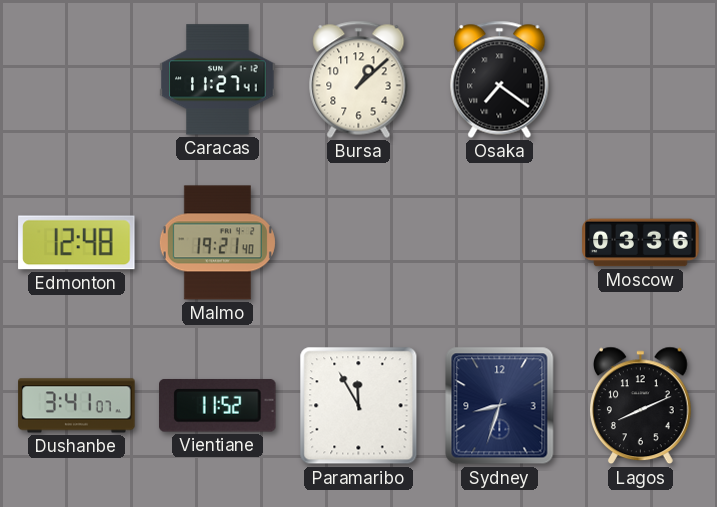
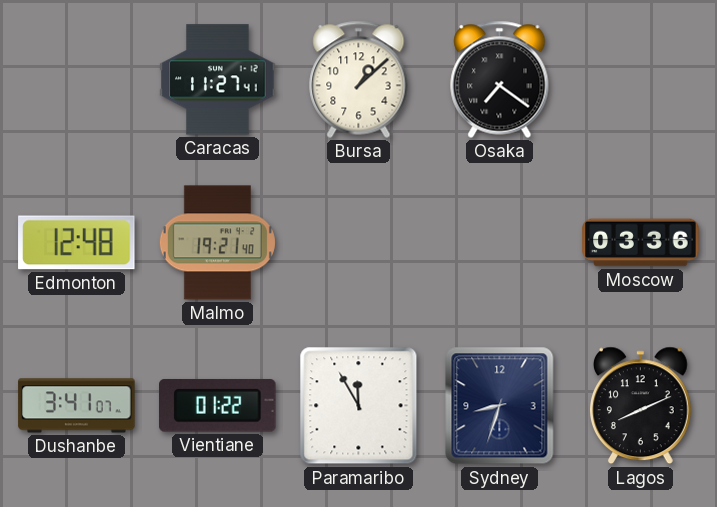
Vientiane: 11:52 -> 01:22 (218, 405)
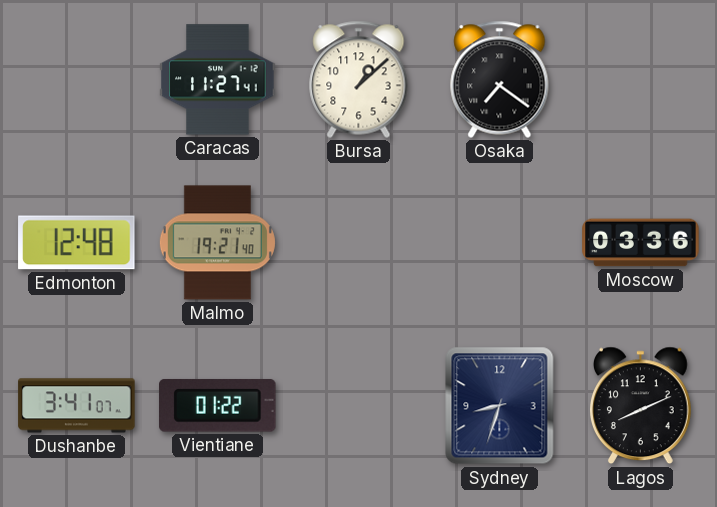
Paramaribo: 11:55 -> none (359, 406)
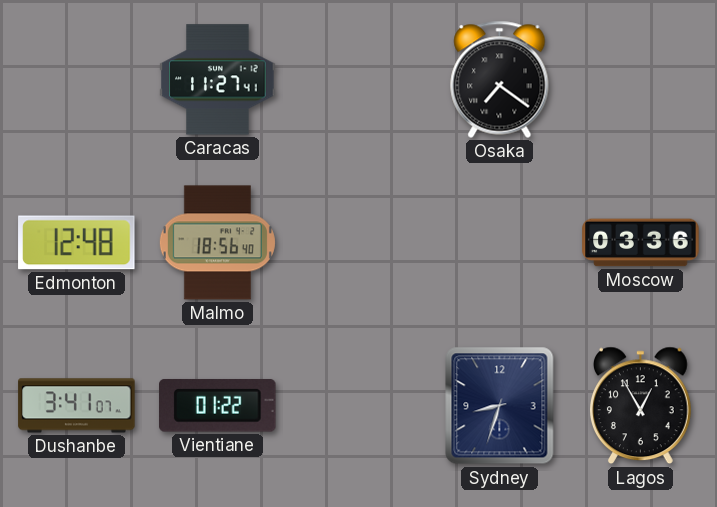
Bursa: 1:08 -> none (359, 79)
Malmo: 19:21 -> 18:56 (217, 243)
Lagos: 8:11 -> 12:55 (641, 406)
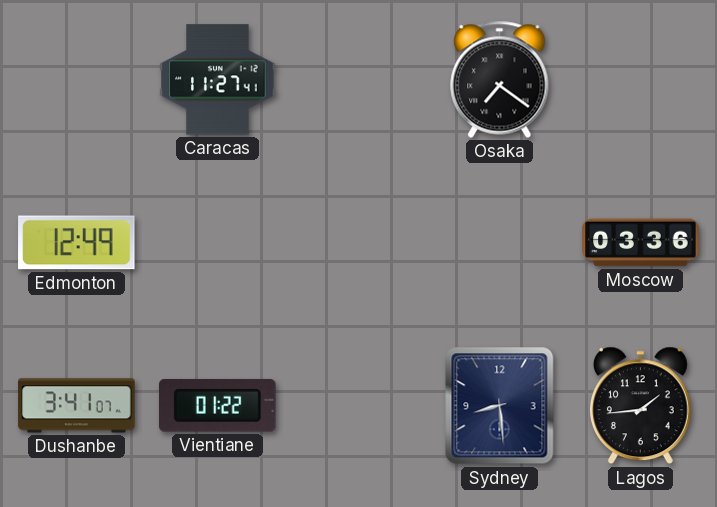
Edmonton: 12:48 -> 12:49 (77, 243)
Malmo: 18:56 -> none (217, 243)
Sydney: 8:33 -> 8:29 (500, 406)
Lagos: 12:55 -> 1:44 (641, 406)
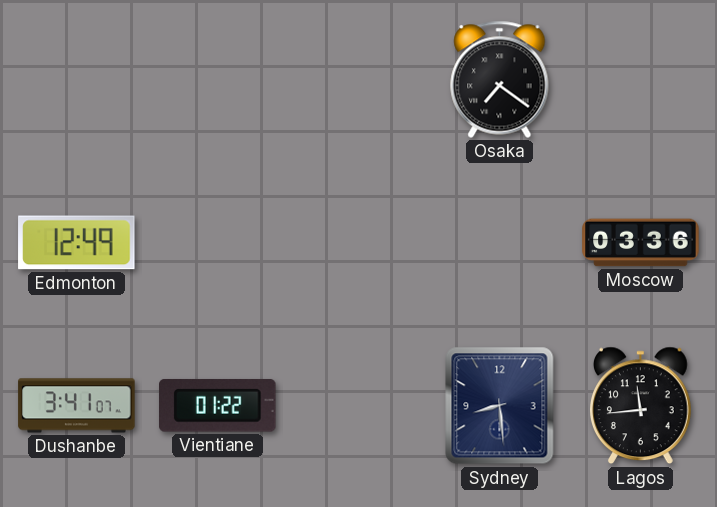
Caracas: 11:27 -> none (218, 80)
Lagos: 1:44 -> 11:44 (641, 406)
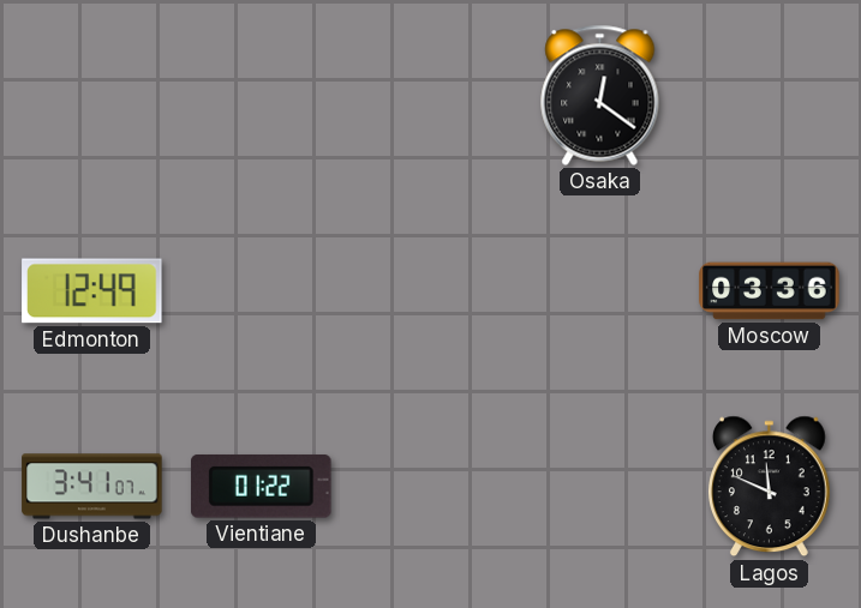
Osaka: 7:21 -> 12:21 (600, 95)
Sydney: 8:29 -> none (500, 406)
Lagos: 11:44 -> 11:49 (770, 487)
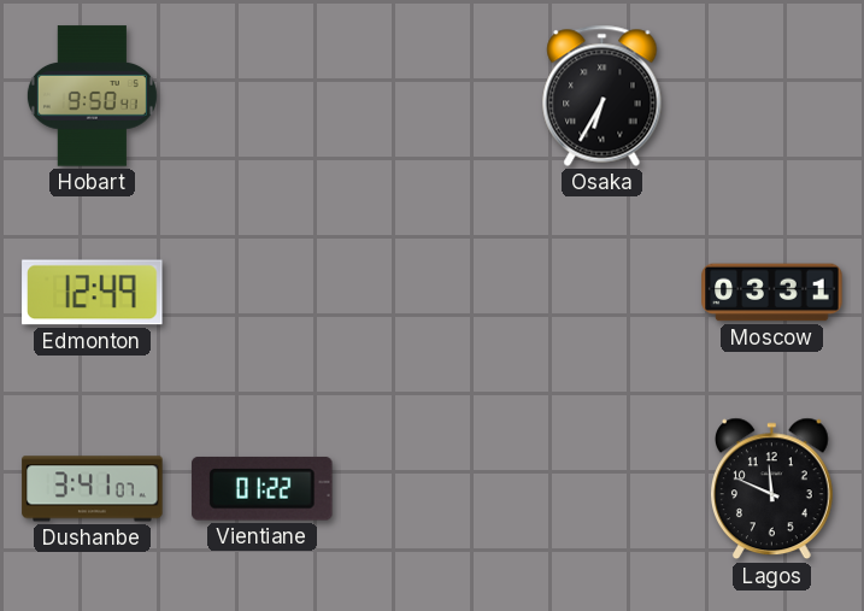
Hobart: none -> 9:50 (92, 96)
Osaka: 12:21 -> 6:35 (603, 95)
Moscow: 03:36 -> 03:31 (772, 293)
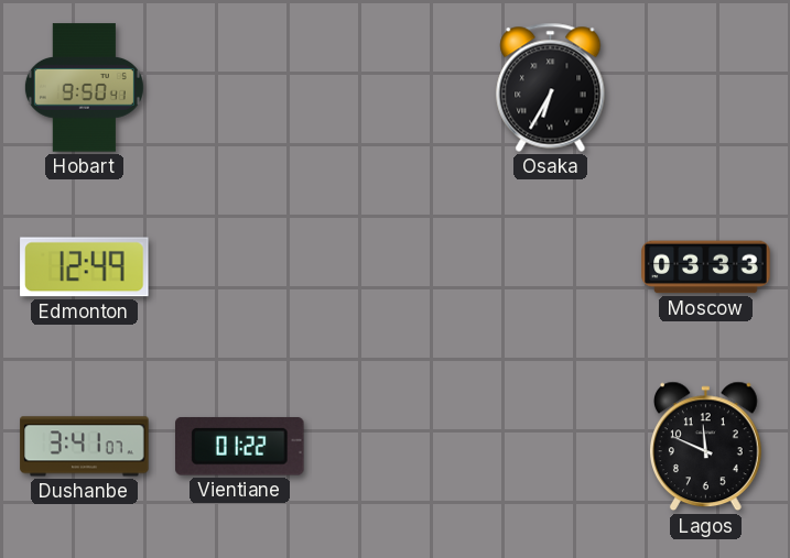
Moscow: 03:31 -> 03:33 (706, 267)
